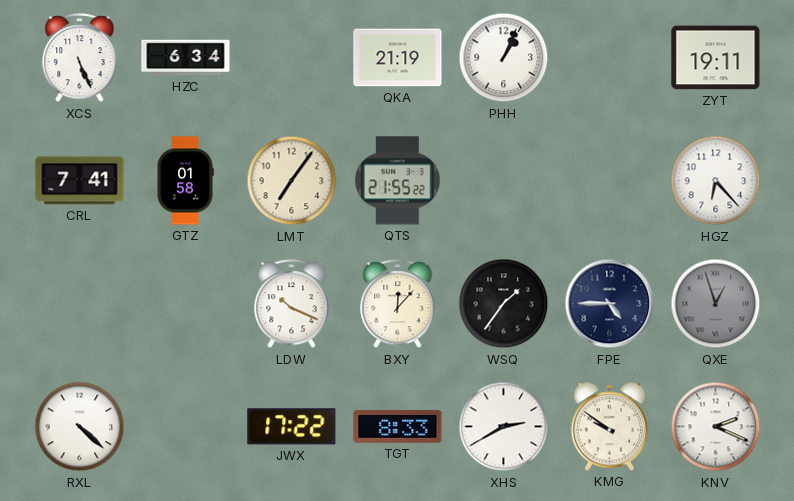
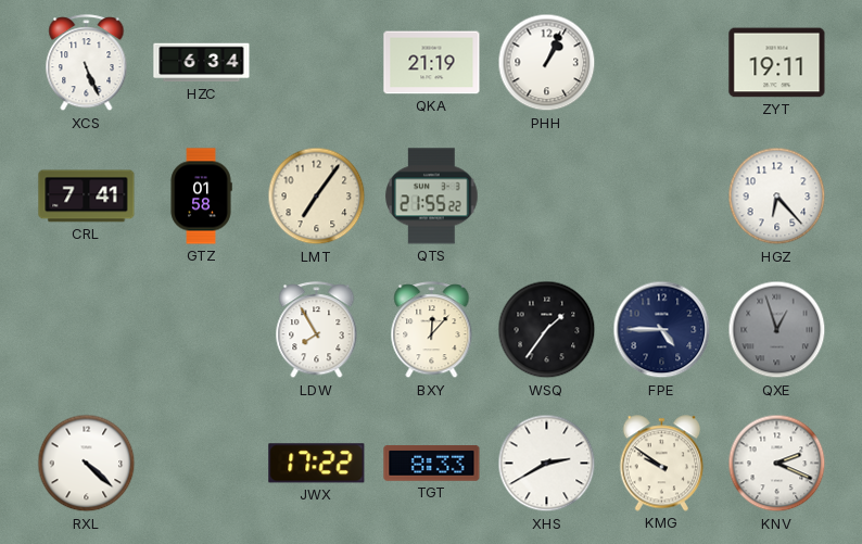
LDW: 10:19 -> 7:55 (317, 330)
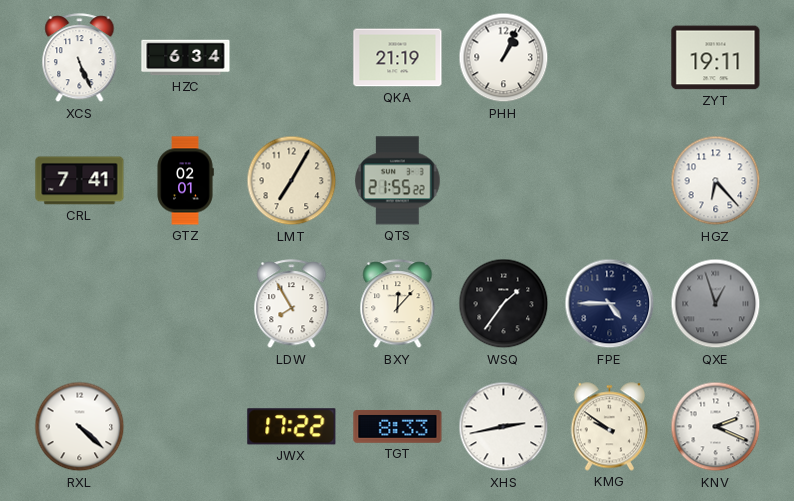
GTZ: 01:58 -> 02:01 (185, 181)
LMT: 7:06 -> 7:05 (292, 181)
XHS: 2:40 -> 2:43 (504, 427)
